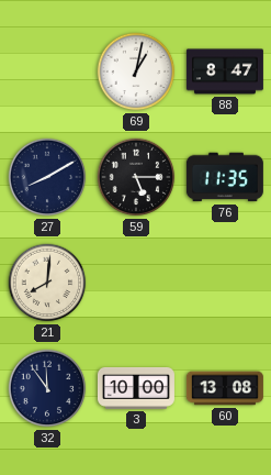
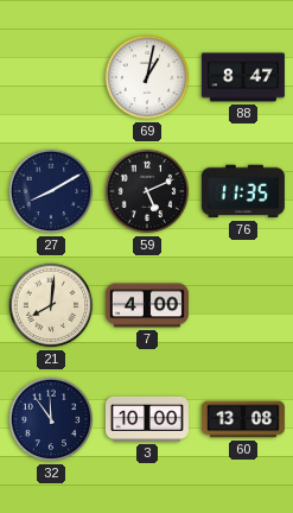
59: 5:15 -> 5:11 (147, 191)
7: none -> 4:00 (147, 305)
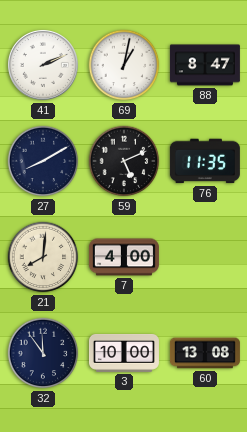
41: none -> 2:11 (43, 65)
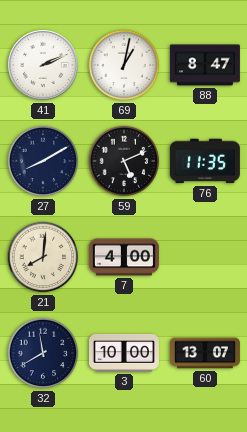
32: 11:54 -> 11:40 (43, 353)
60: 13:08 -> 13:07 (205, 353)
